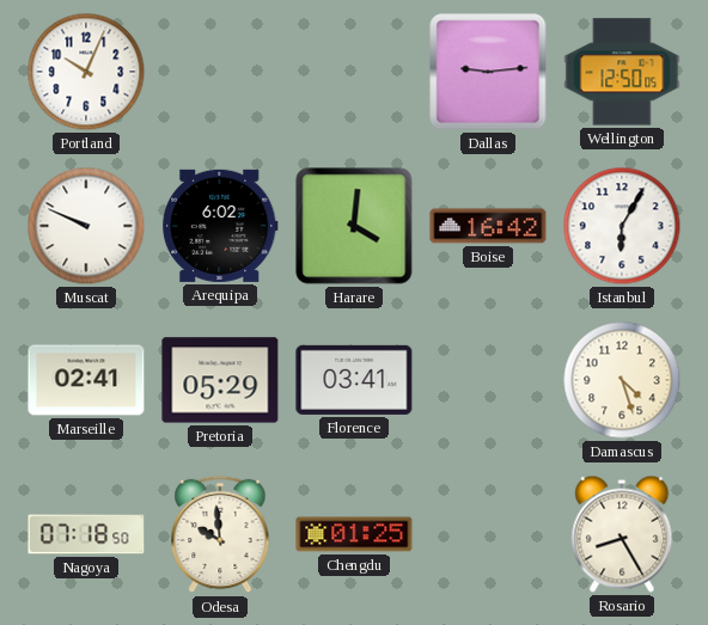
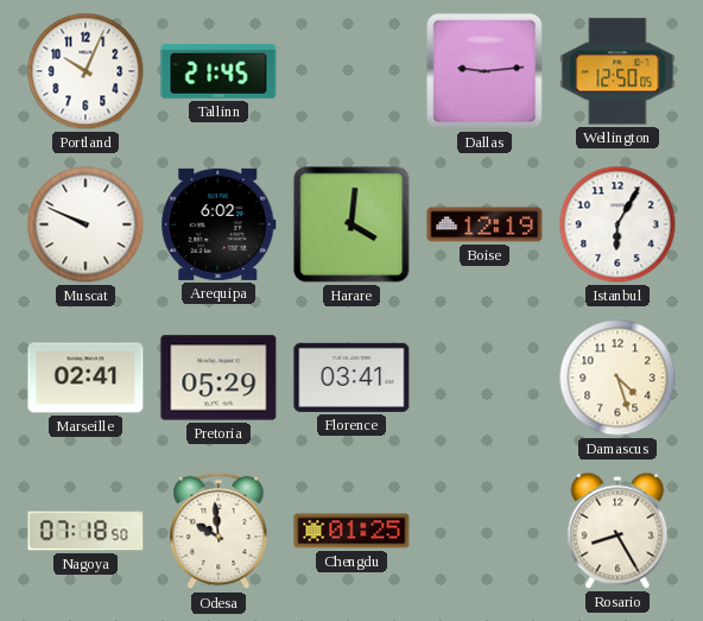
Tallinn: none -> 21:45 (218, 71)
Boise: 16:42 -> 12:19 (484, 224)
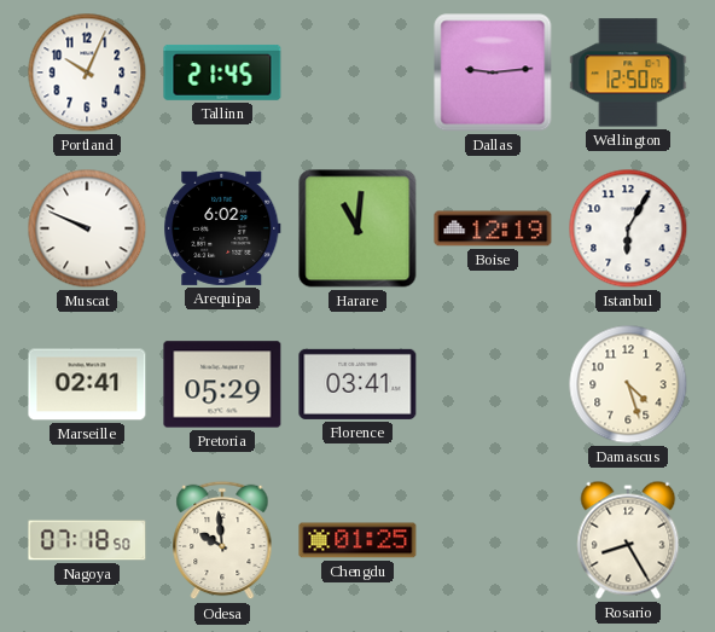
Harare: 4:01 -> 11:01 (357, 228)
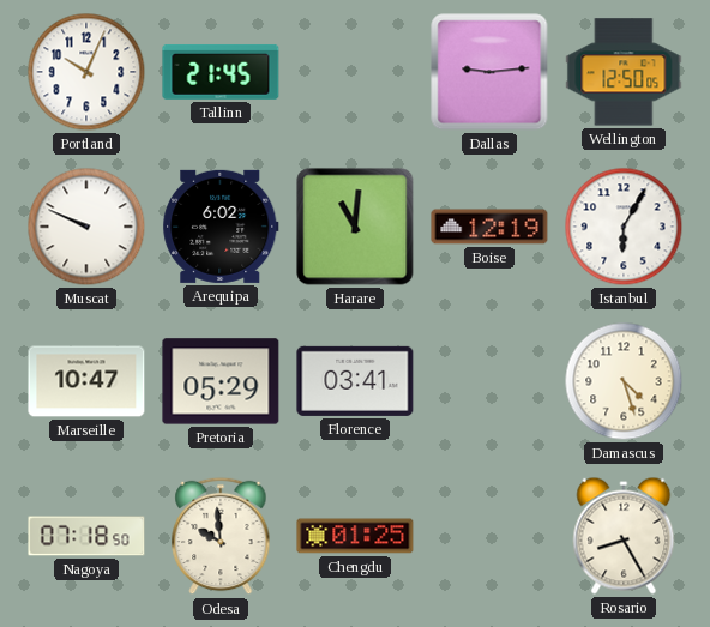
Marseille: 02:41 -> 10:47 (86, 381)
